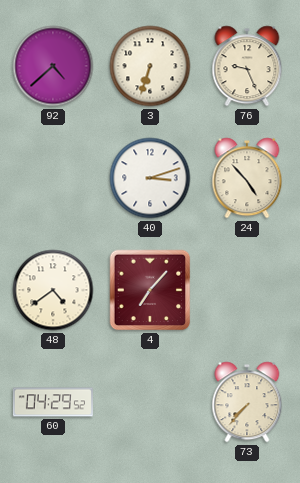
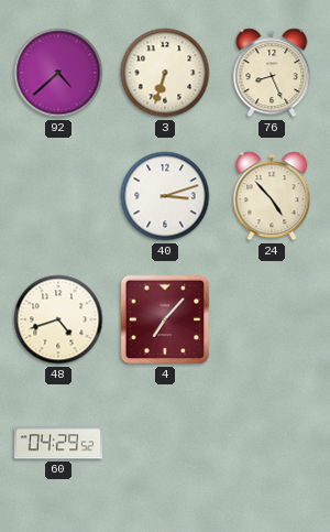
76: 9:26 -> 8:26 (272, 73)
48: 4:39 -> 4:42 (58, 319)
73: 7:37 -> none (247, 402)
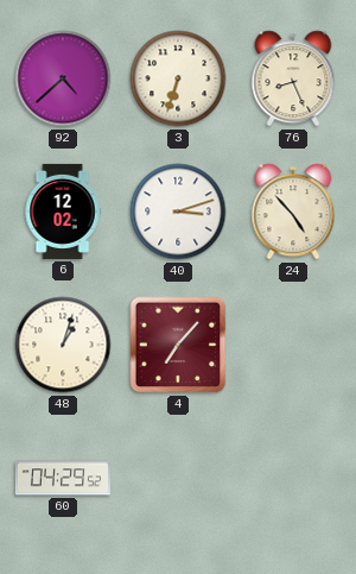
6: none -> 12:02 (63, 212)
48: 4:42 -> 1:03 (63, 345)
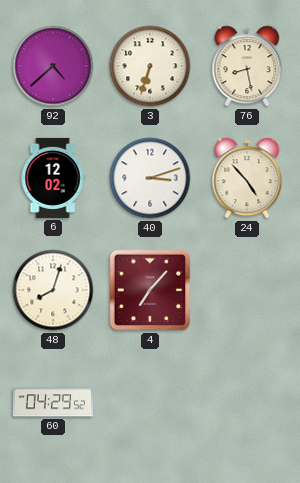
76: 8:26 -> 8:28 (247, 66)
48: 1:03 -> 8:03 (53, 290)
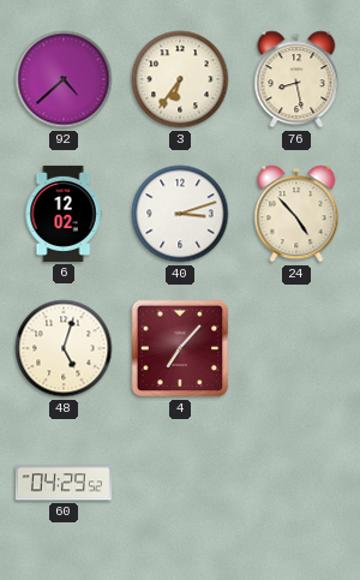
3: 6:33 -> 6:36 (180, 79)
48: 8:03 -> 5:03 (64, 348)
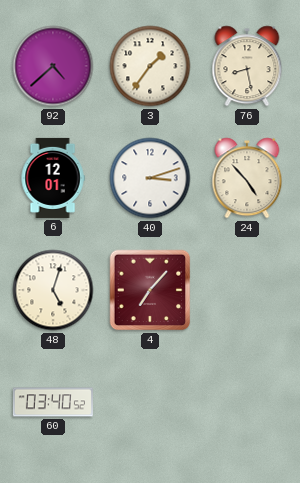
3: 6:36 -> 1:36 (150, 66)
6: 12:02 -> 12:01 (53, 178)
60: 04:29 -> 03:40 (53, 402)
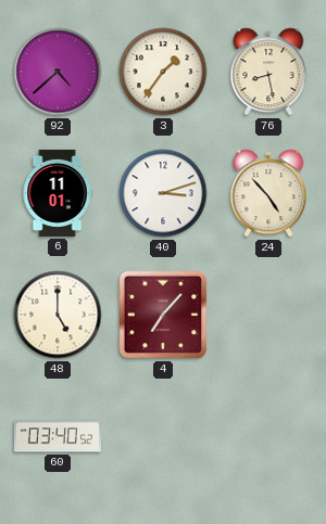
6: 12:01 -> 11:01 (58, 193)
48: 5:03 -> 5:00 (58, 315)
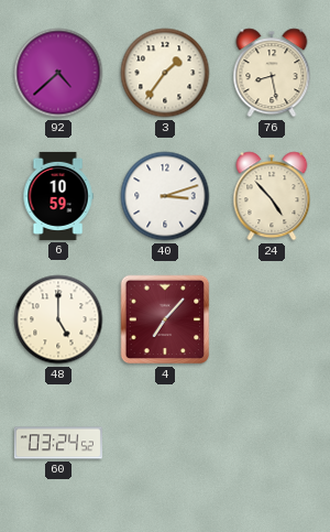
6: 11:01 -> 10:59 (58, 196)
60: 03:40 -> 03:24 (58, 443)
